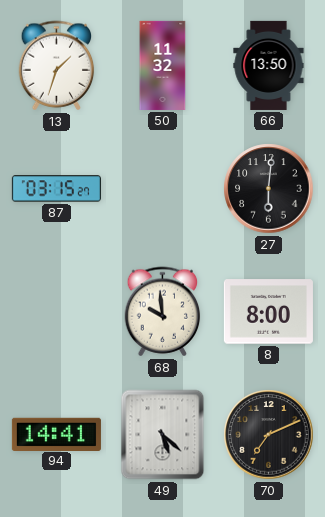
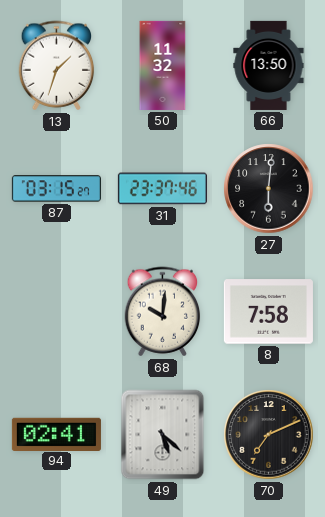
31: none -> 23:37 (162, 189)
68: 9:59 -> 10:01 (163, 312)
8: 8:00 -> 7:58 (268, 312)
94: 14:41 -> 02:41 (56, 434)
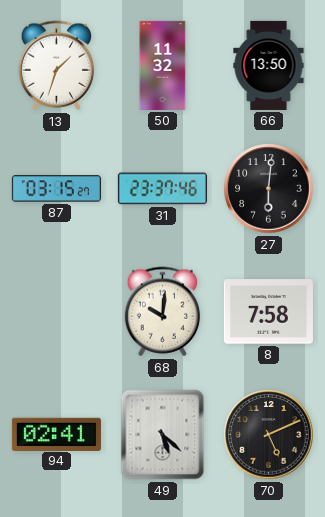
70: 7:11 -> 5:11 (269, 435)
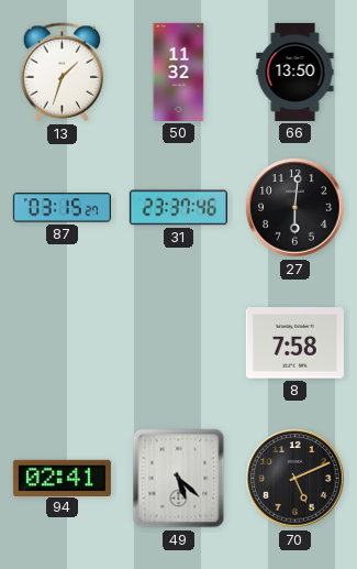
68: 10:01 -> none (163, 312)
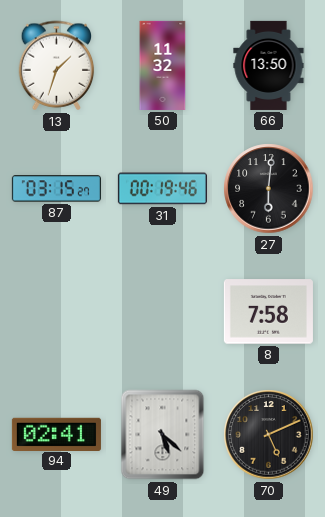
31: 23:37 -> 00:19 (162, 189)
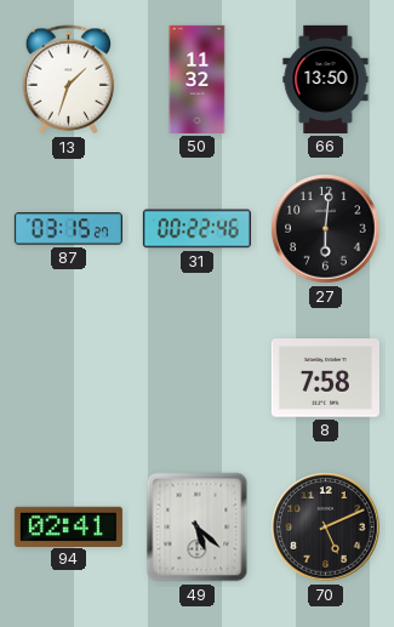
31: 00:19 -> 00:22 (196, 229)
